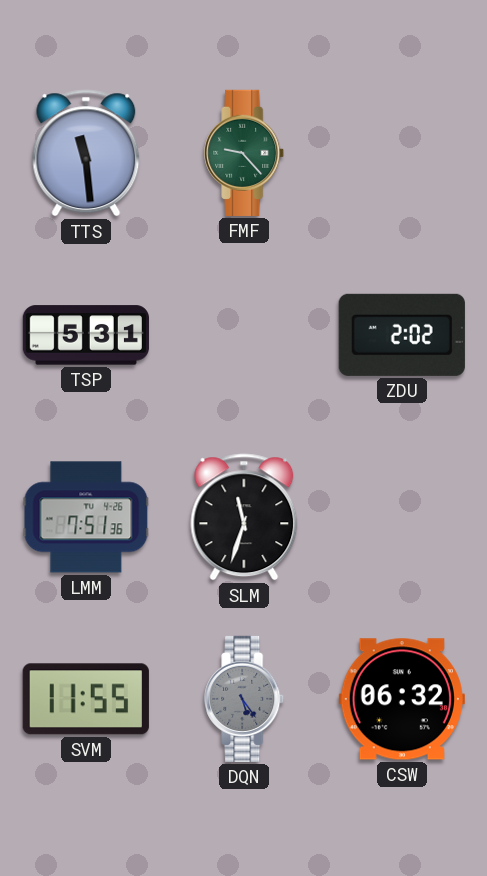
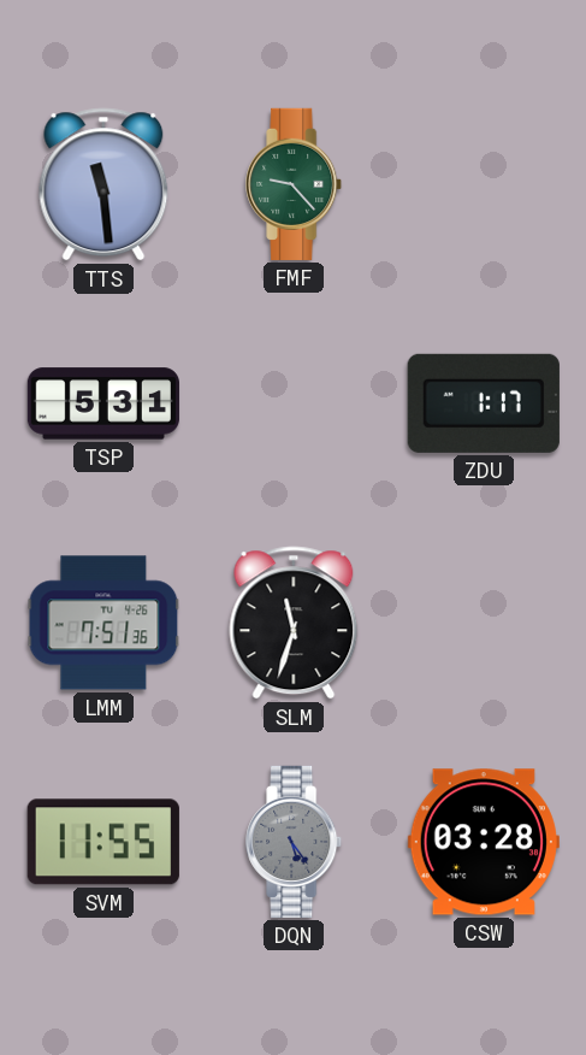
ZDU: 2:02 -> 1:17 (484, 403)
CSW: 06:32 -> 03:28 (484, 842)
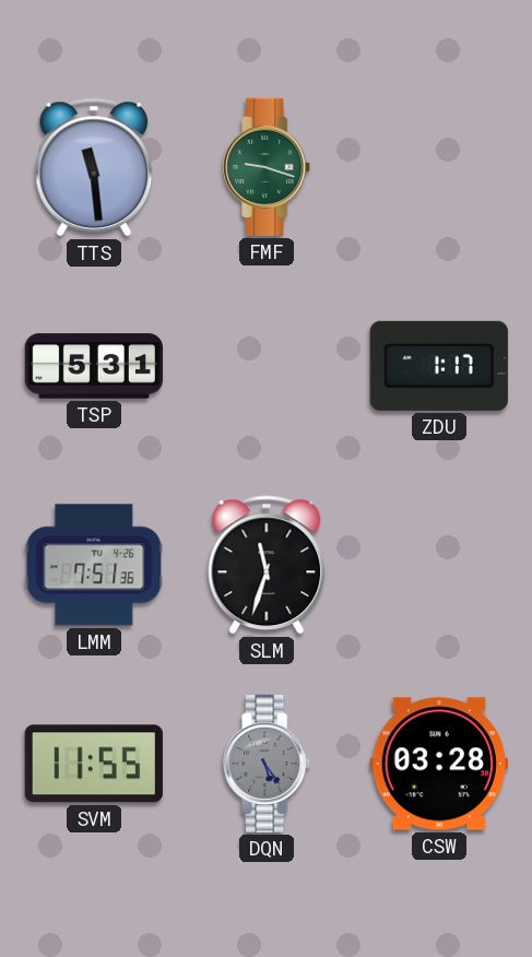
FMF: 9:23 -> 9:18 (268, 167)
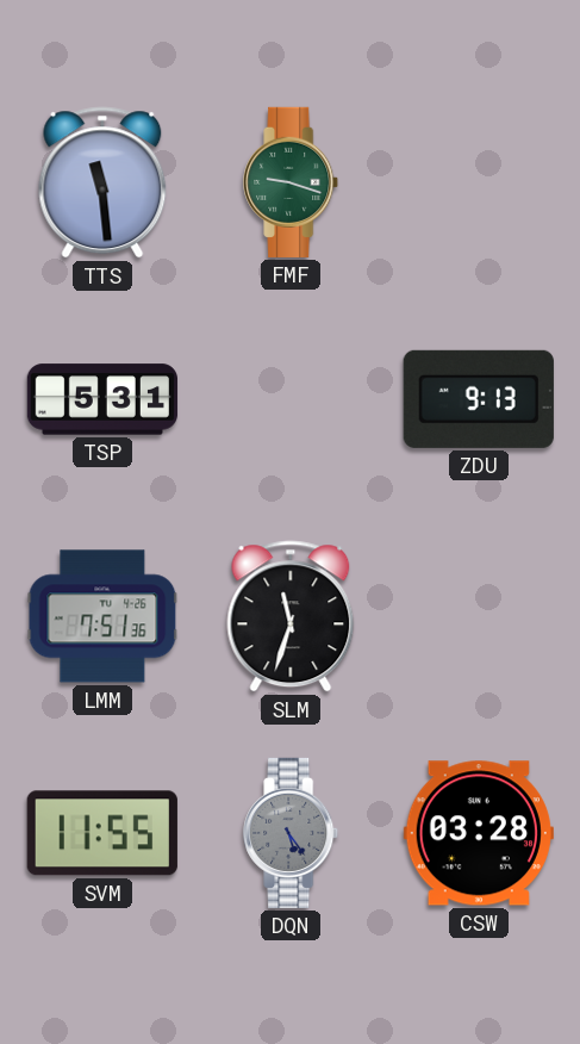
ZDU: 1:17 -> 9:13 (479, 399)
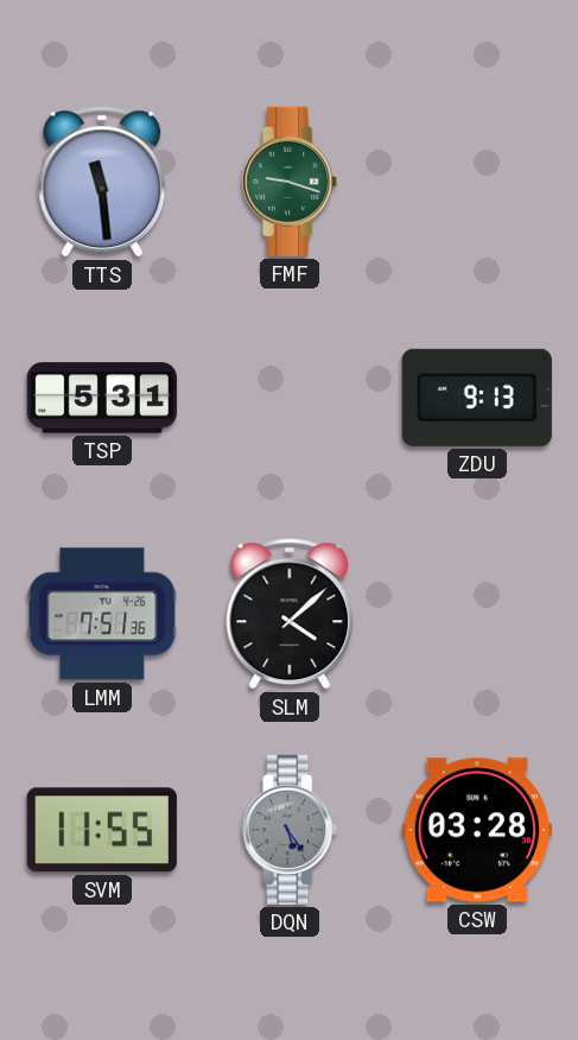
SLM: 11:33 -> 4:08 (290, 614)
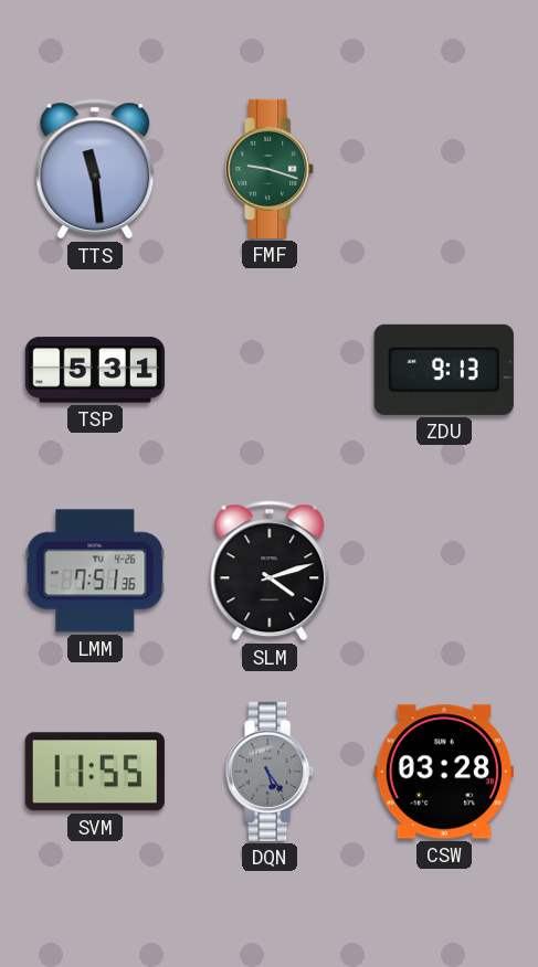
SLM: 4:08 -> 4:12 (270, 571)
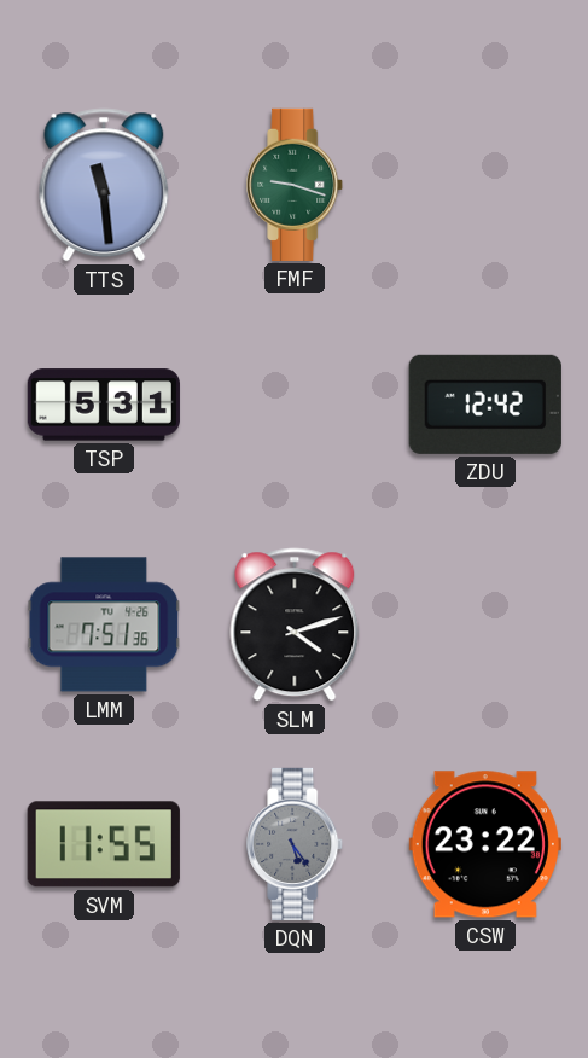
ZDU: 9:13 -> 12:42 (485, 405)
CSW: 03:28 -> 23:22 (485, 844)
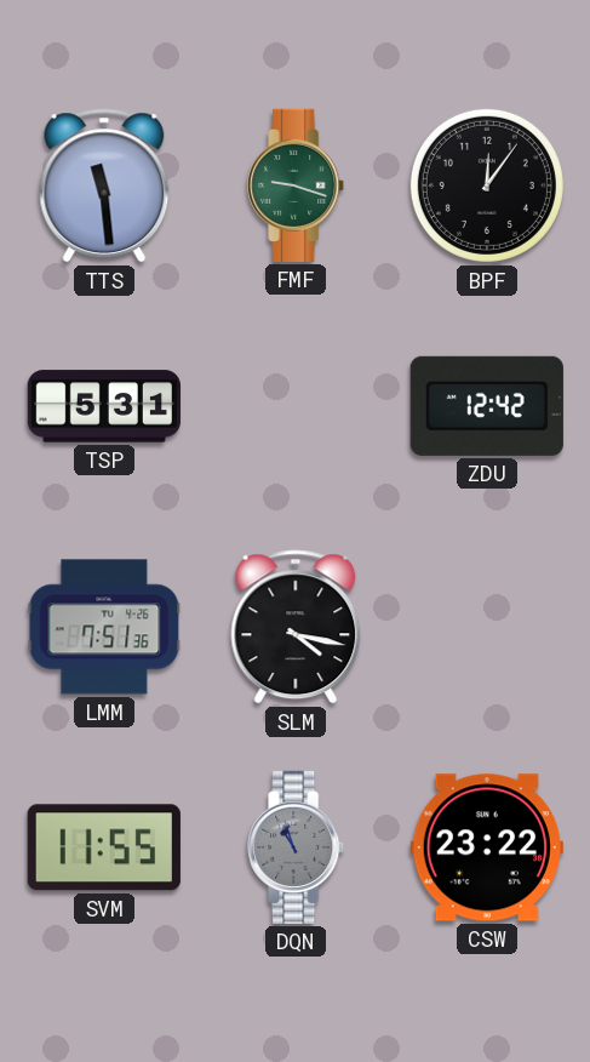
BPF: none -> 12:06 (487, 185)
SLM: 4:12 -> 4:17 (296, 627)
DQN: 5:24 -> 10:57 (297, 847)
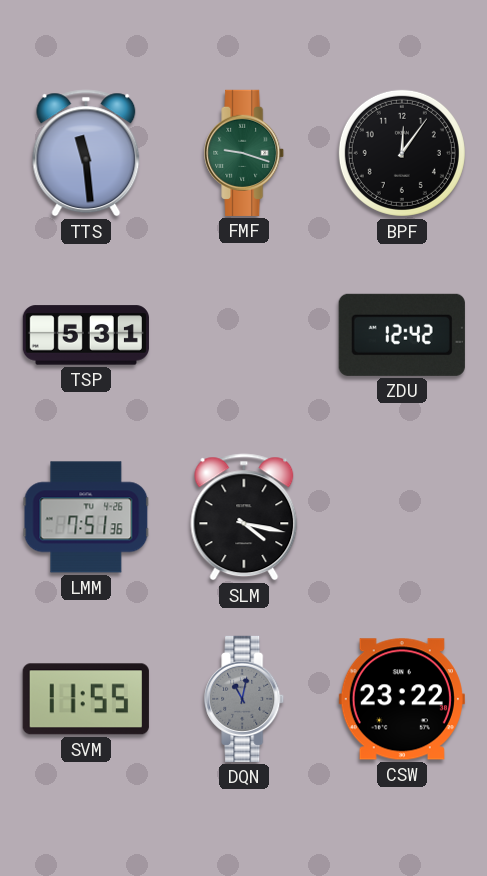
DQN: 10:57 -> 11:02 (245, 699)
